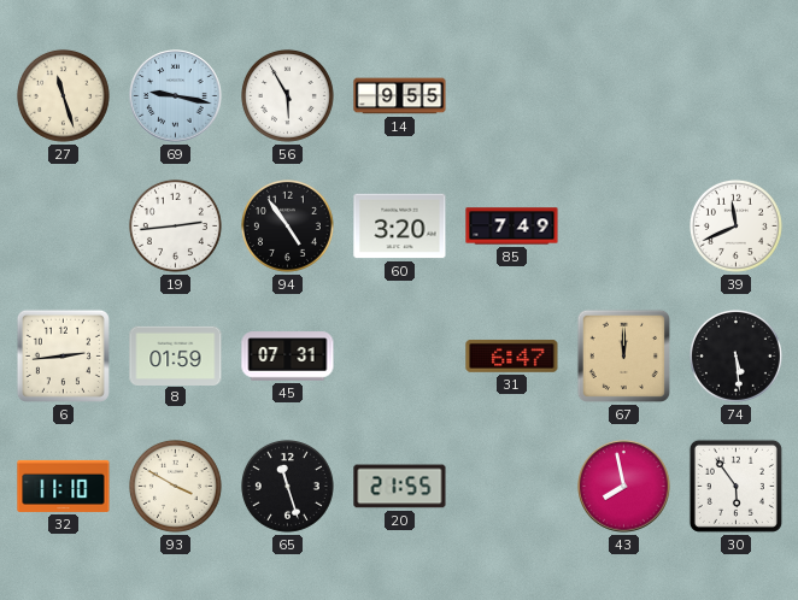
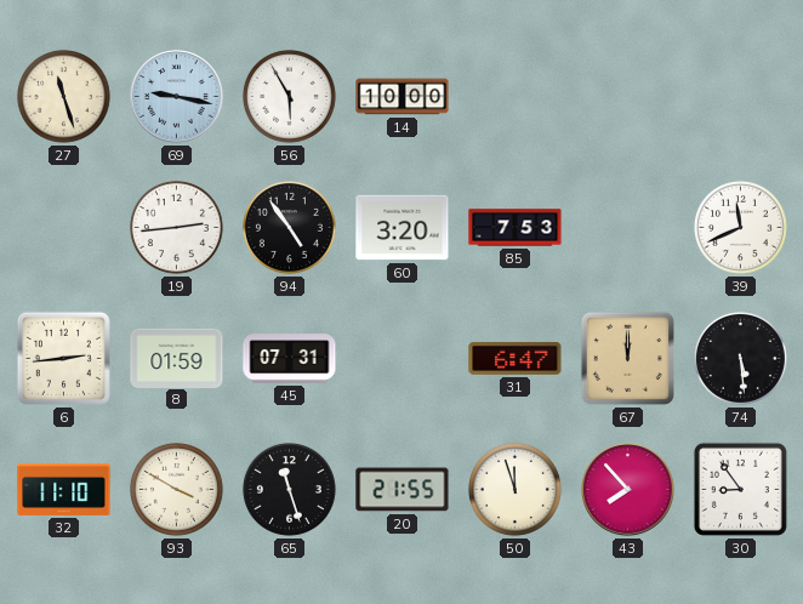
14: 9:55 -> 10:00 (403, 97)
85: 7:49 -> 7:53 (516, 228)
50: none -> 11:57 (514, 489)
43: 7:58 -> 7:53 (628, 490)
30: 5:54 -> 8:54 (740, 489)
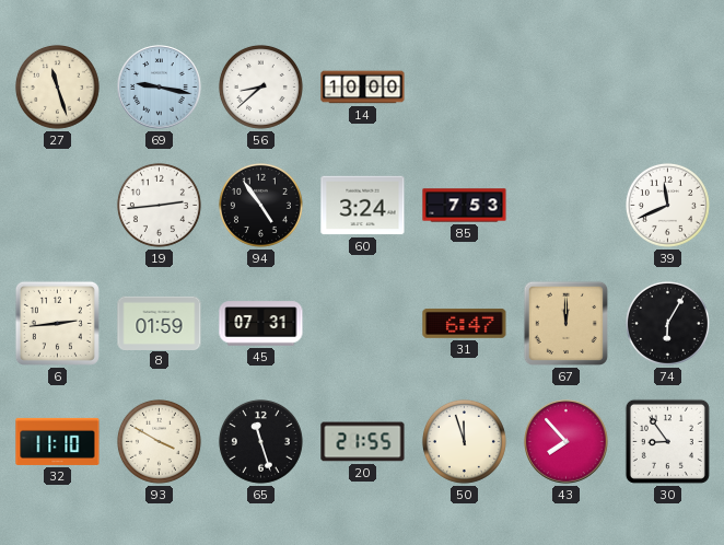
56: 5:55 -> 8:38 (260, 86)
60: 3:20 -> 3:24 (363, 206)
74: 5:29 -> 6:05 (667, 323)
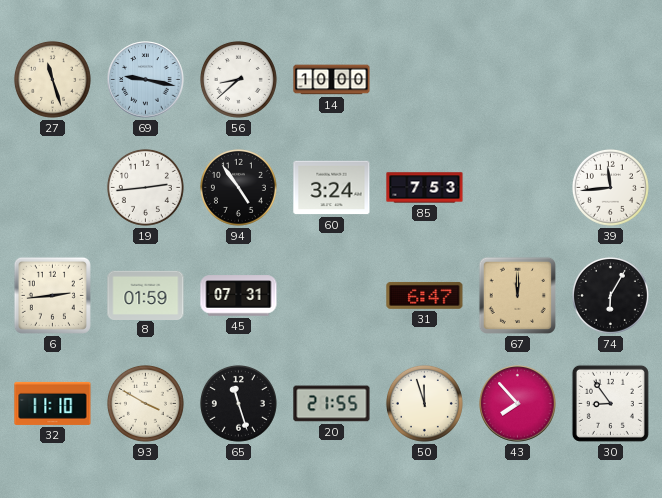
39: 11:41 -> 11:44 (610, 187)
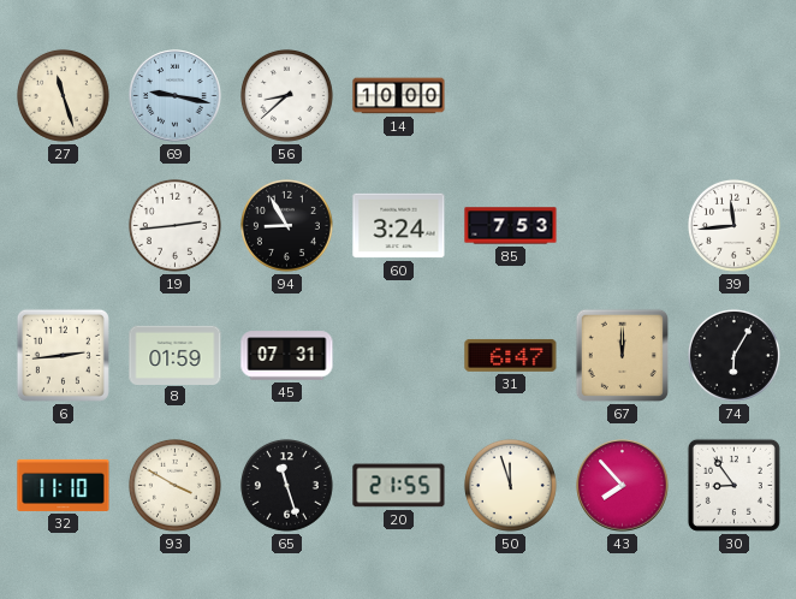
94: 4:54 -> 8:55 (286, 225)
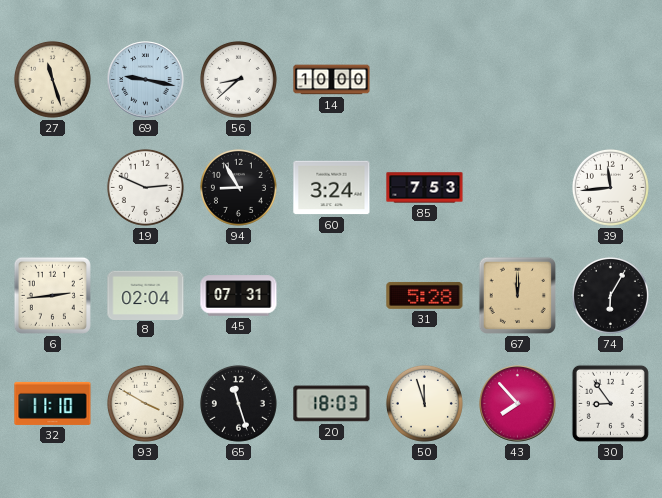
19: 2:44 -> 2:49 (145, 187)
8: 01:59 -> 02:04 (146, 295)
31: 6:47 -> 5:28 (425, 295)
20: 21:55 -> 18:03 (332, 404)
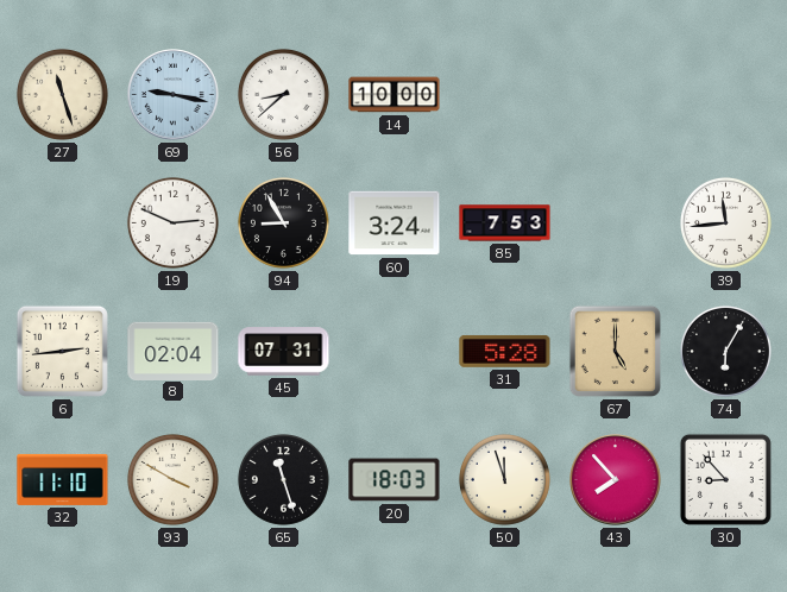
67: 12:00 -> 5:00 (615, 351)
30: 8:54 -> 8:53 (725, 479)
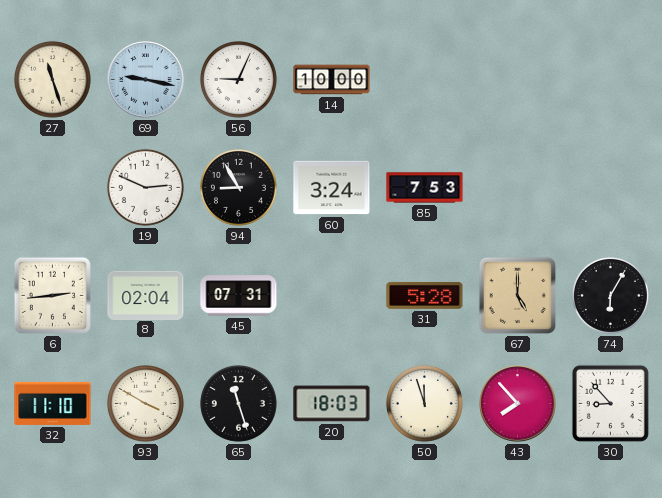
56: 8:38 -> 9:04 (238, 79)
39: 11:44 -> none (725, 222)
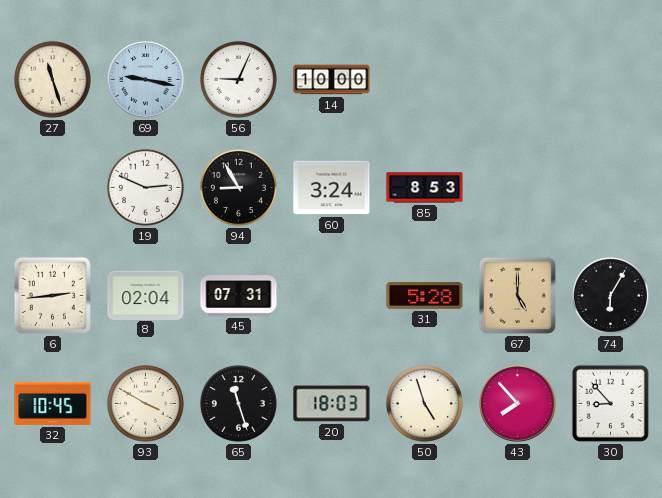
85: 7:53 -> 8:53 (425, 188)
32: 11:10 -> 10:45 (53, 403)
50: 11:57 -> 4:57 (424, 403)
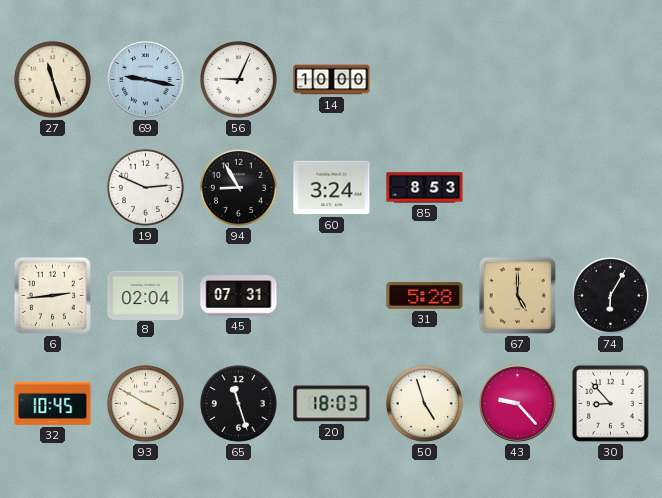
43: 7:53 -> 9:23 (518, 404)
